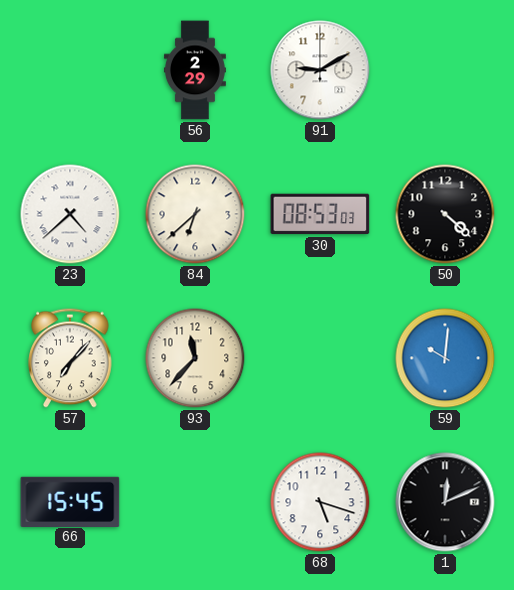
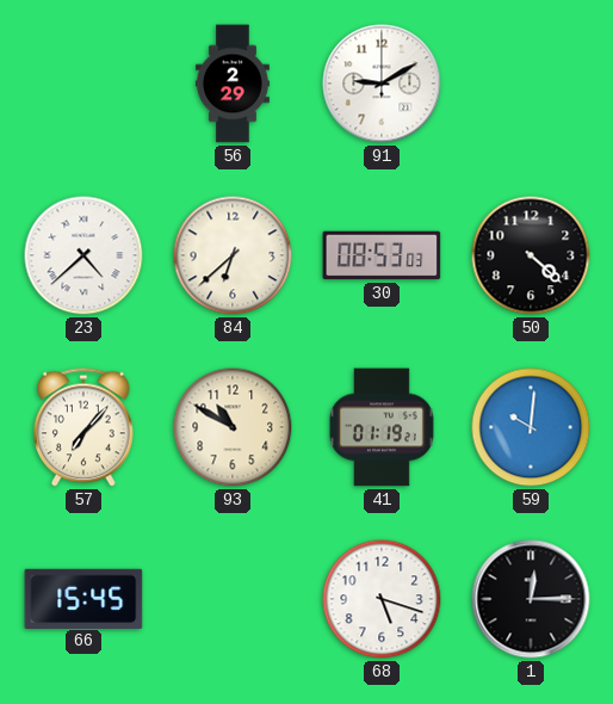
93: 11:37 -> 10:50 (233, 427)
41: none -> 01:19 (382, 427)
1: 12:11 -> 12:15 (531, 599)
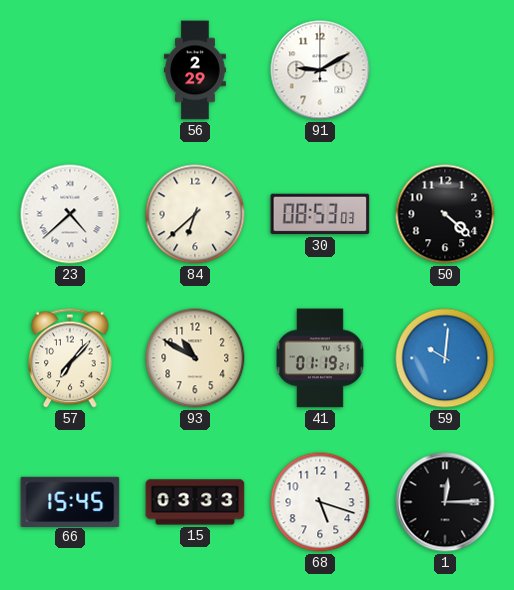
15: none -> 03:33 (195, 502)
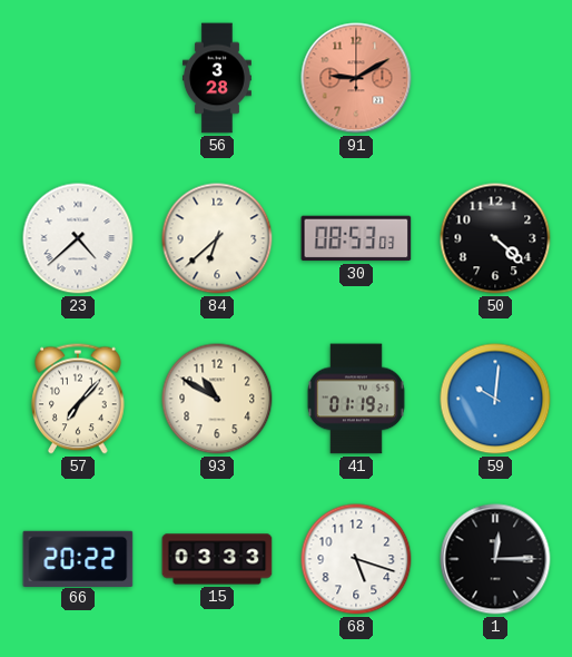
56: 2:29 -> 3:28 (217, 78)
91 dial: white -> salmon (356, 78)
66: 15:45 -> 20:22 (78, 558)
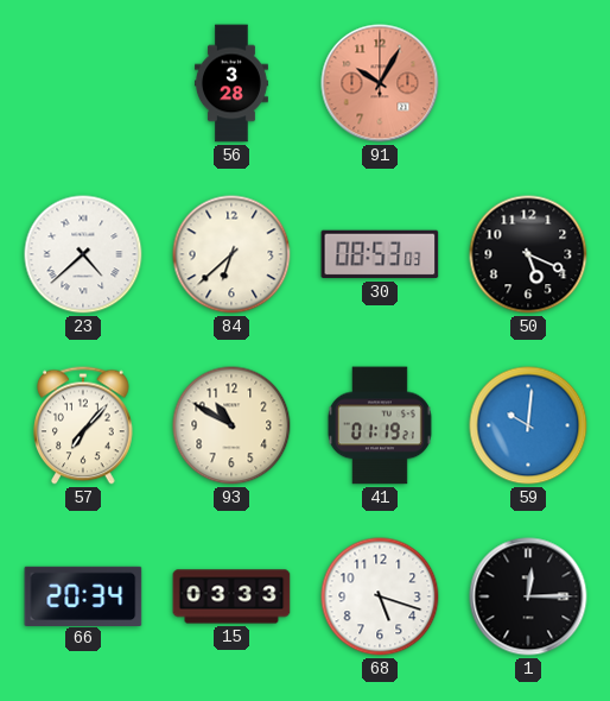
91: 9:10 -> 10:05 (380, 83)
50: 4:22 -> 5:19 (528, 254)
66: 20:22 -> 20:34 (83, 595)
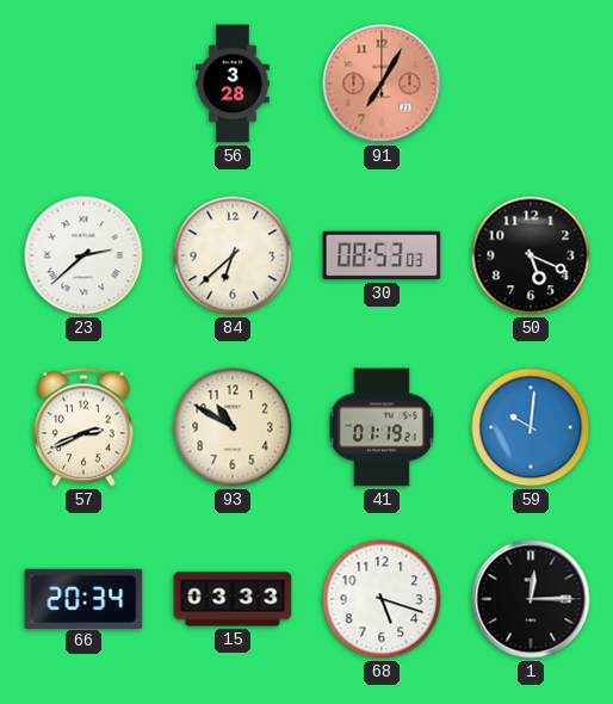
91: 10:05 -> 7:05 (382, 84)
23: 4:38 -> 2:38 (83, 255)
57: 7:07 -> 2:41 (83, 427)
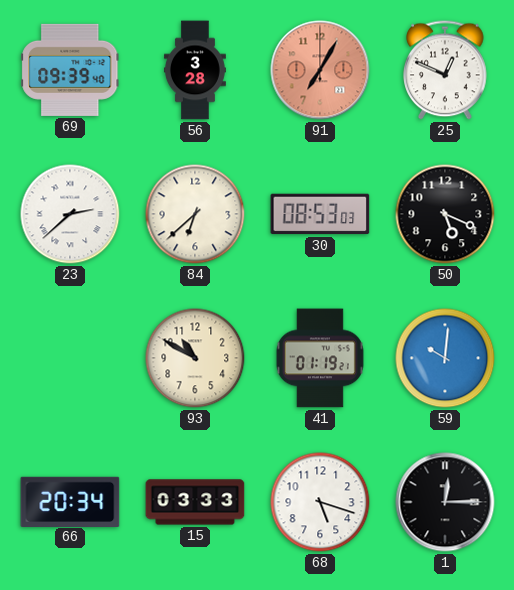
69: none -> 09:39 (70, 70)
25: none -> 12:49 (445, 70)
57: 2:41 -> none (83, 427)
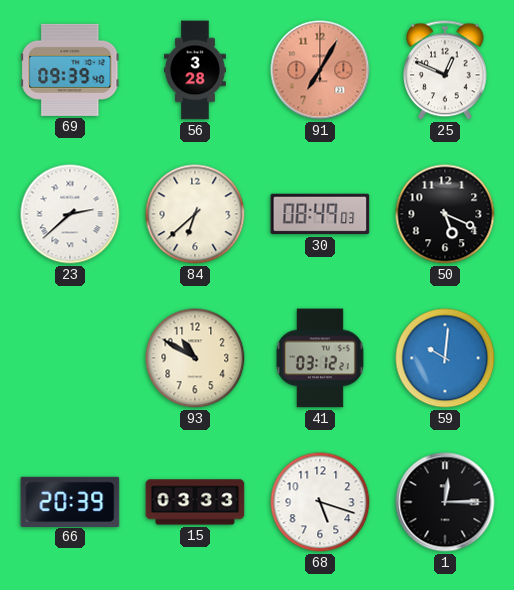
30: 08:53 -> 08:49 (320, 214)
41: 01:19 -> 03:12 (320, 358)
66: 20:34 -> 20:39 (70, 501)
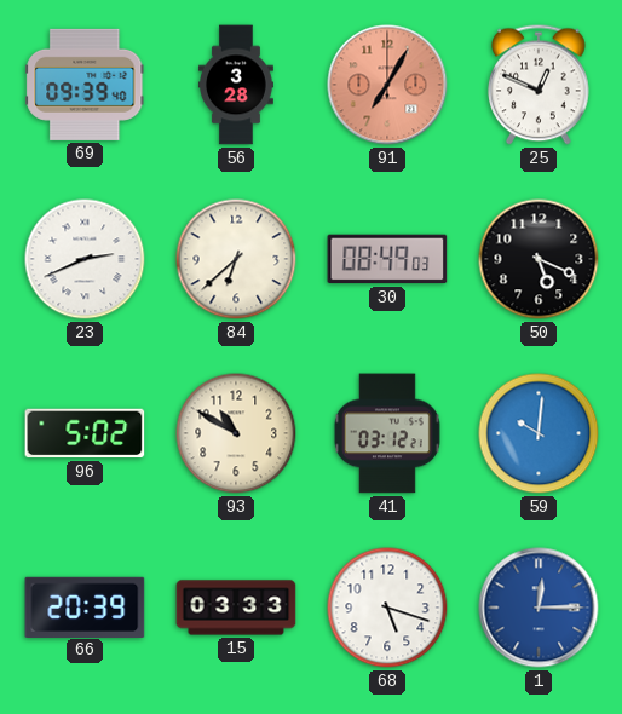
23: 2:38 -> 2:41 (85, 259)
96: none -> 5:02 (85, 433)
1 dial: black -> blue (539, 608)
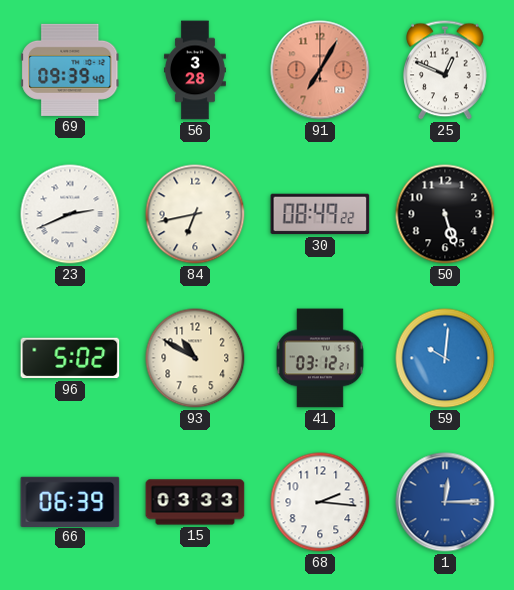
84: 6:38 -> 6:43 (195, 214)
30: 08:49:03 -> 08:49:22 (320, 214)
50: 5:19 -> 5:27 (445, 214)
66: 20:39 -> 06:39 (70, 501)
68: 5:18 -> 2:16 (320, 502)
